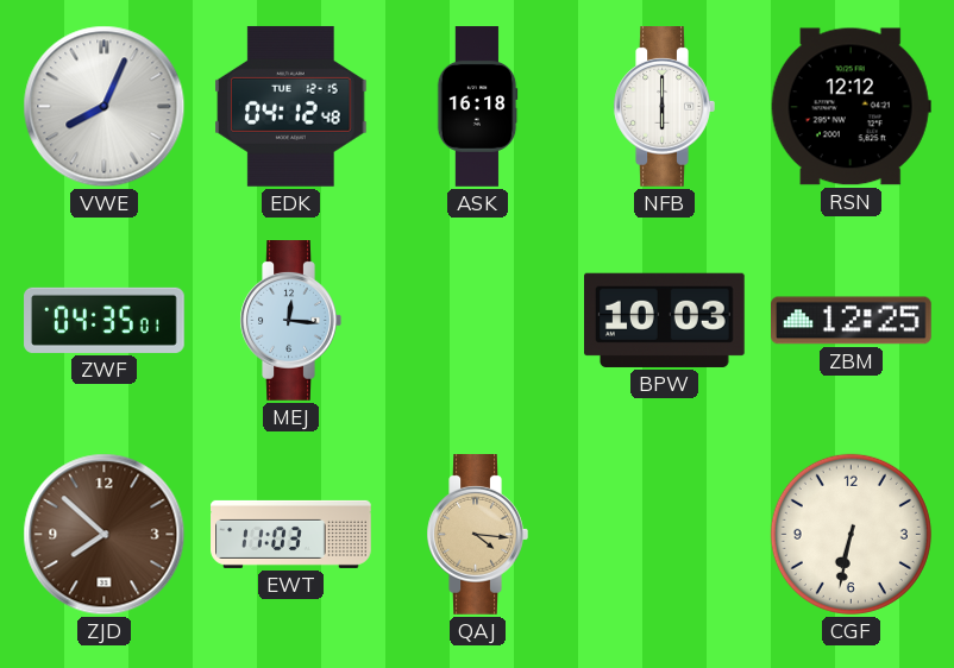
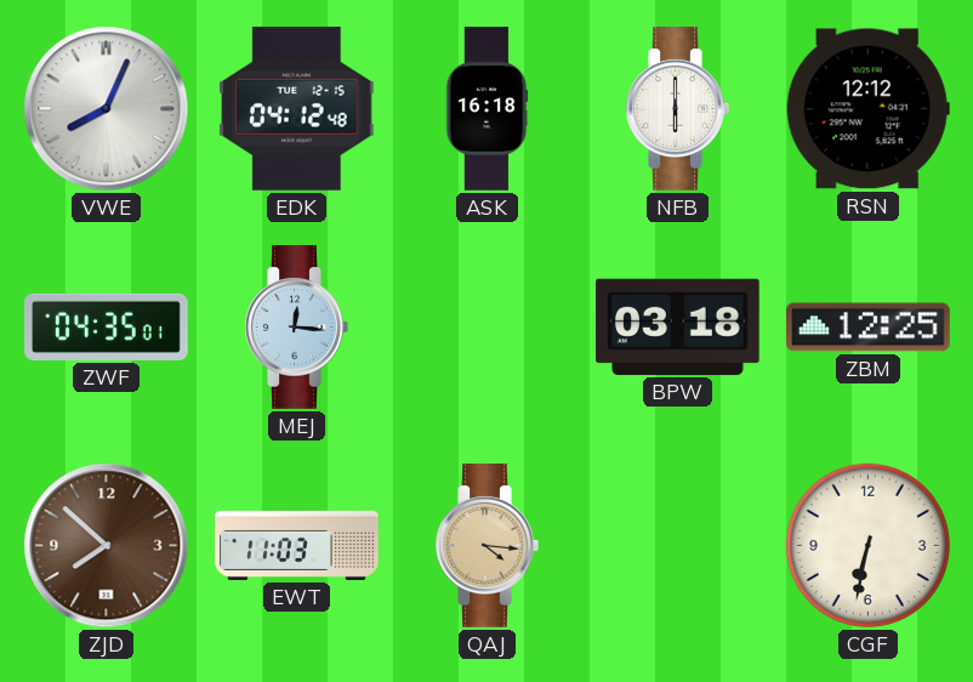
BPW: 10:03 -> 03:18 (678, 326)
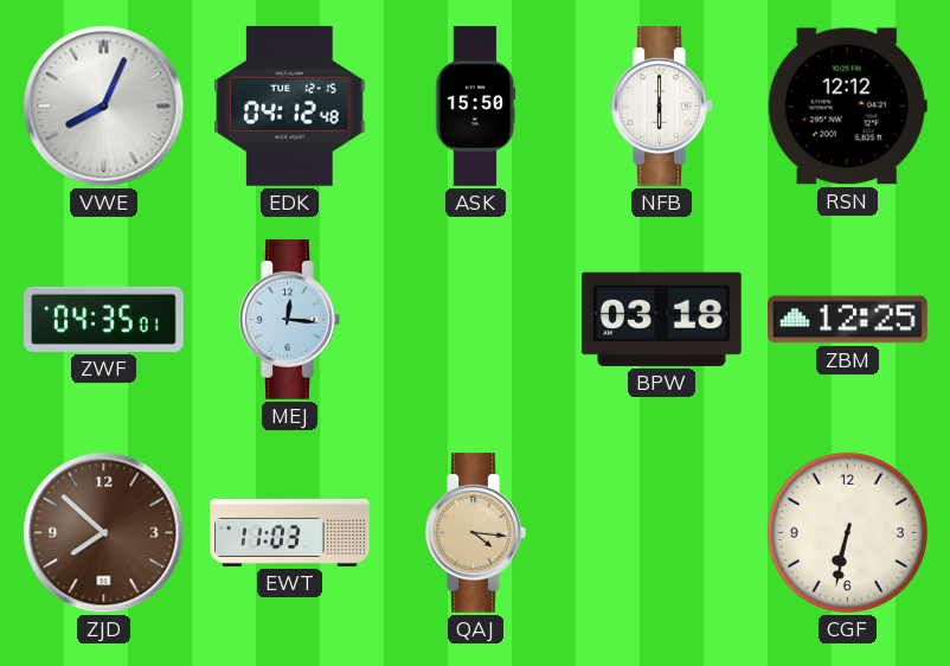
ASK: 16:18 -> 15:50 (475, 107)
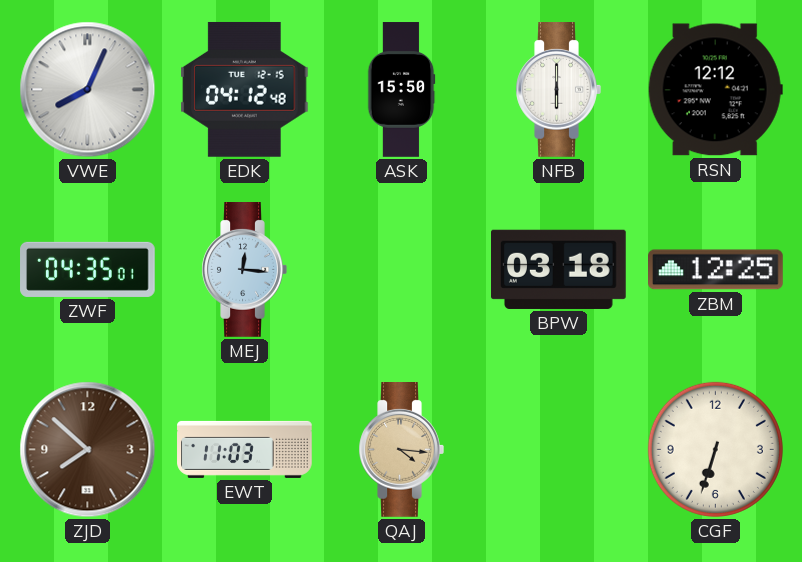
CGF: 6:32 -> 6:33 (715, 449)
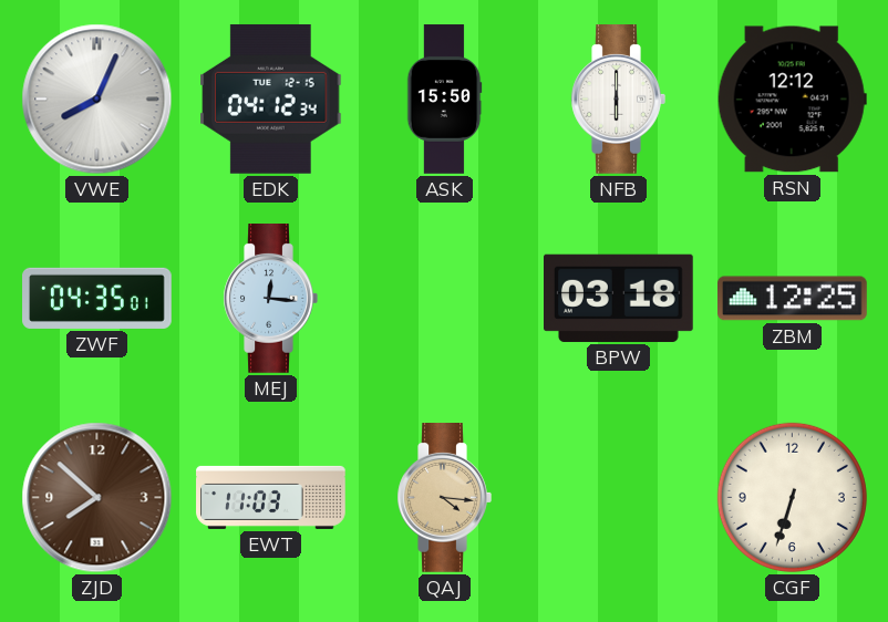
EDK: 04:12:48 -> 04:12:34 (271, 99)
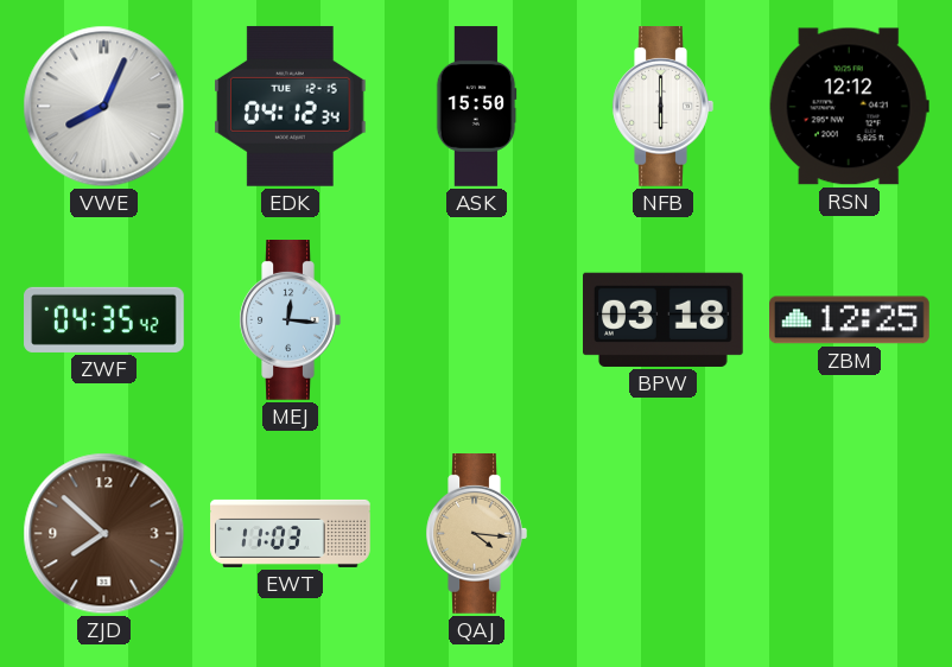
ZWF: 04:35:01 -> 04:35:42 (104, 319)
CGF: 6:33 -> none (792, 497)
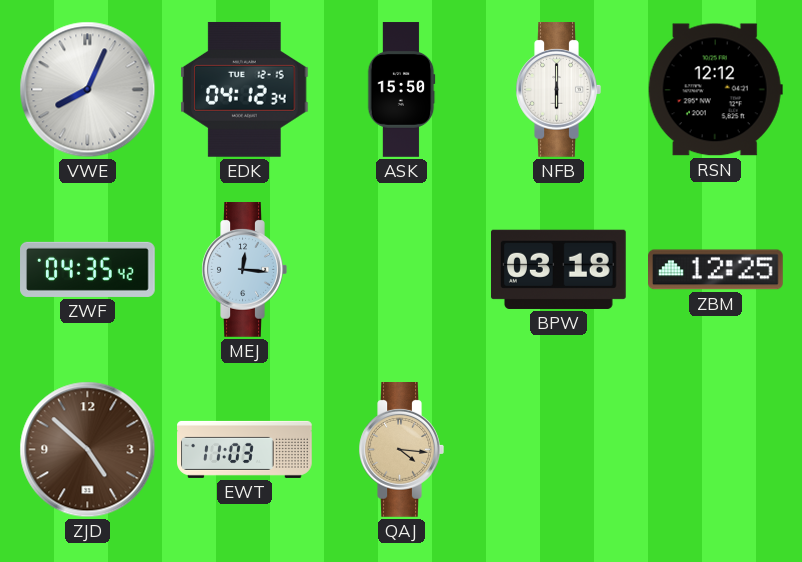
ZJD: 7:52 -> 4:52 (88, 450)
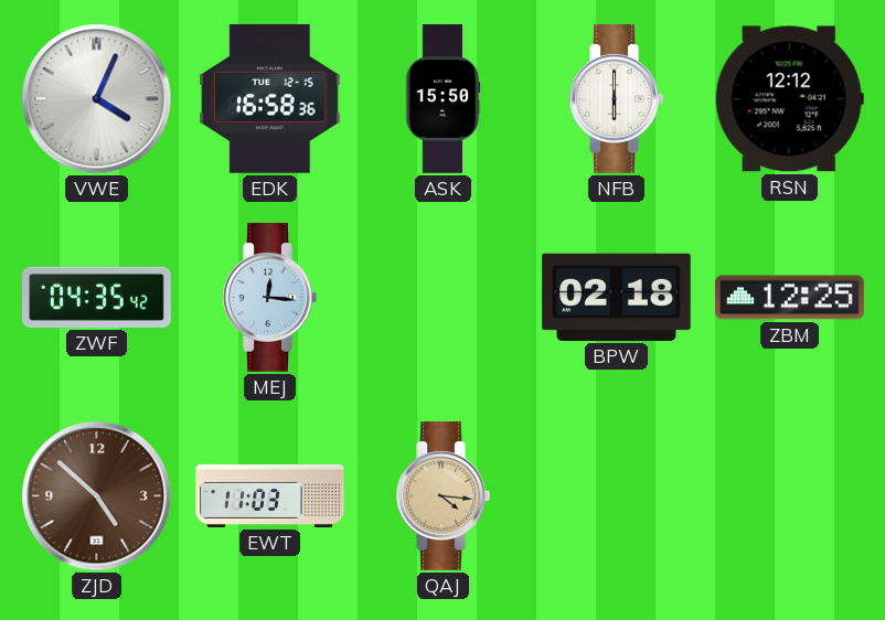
VWE: 8:04 -> 4:04 (97, 99)
EDK: 04:12 -> 16:58 (270, 98)
BPW: 03:18 -> 02:18 (617, 297)
